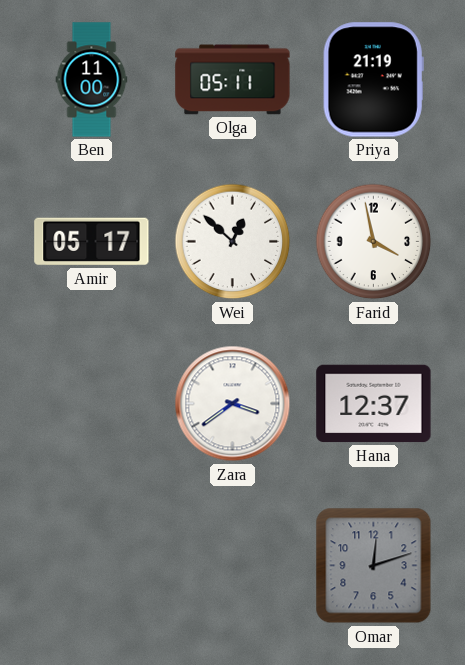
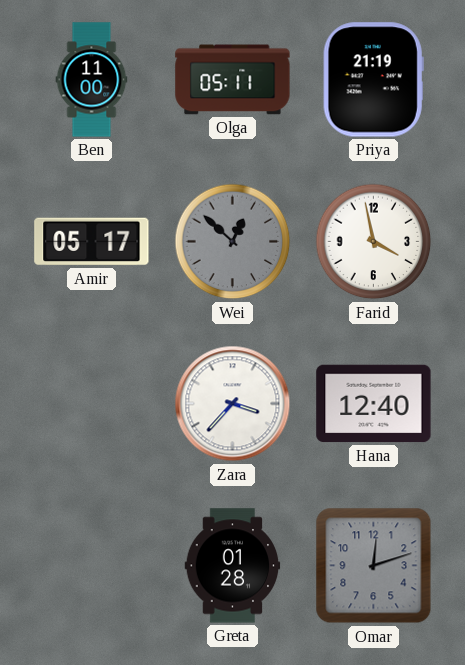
Wei dial: white -> grey (233, 242)
Zara: 3:39 -> 3:37 (233, 404)
Hana: 12:37 -> 12:40 (374, 404)
Greta: none -> 01:28 (233, 566)
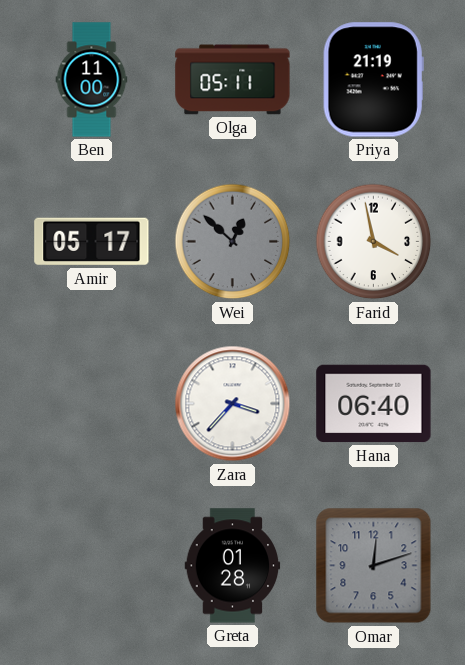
Hana: 12:40 -> 06:40 (374, 404)
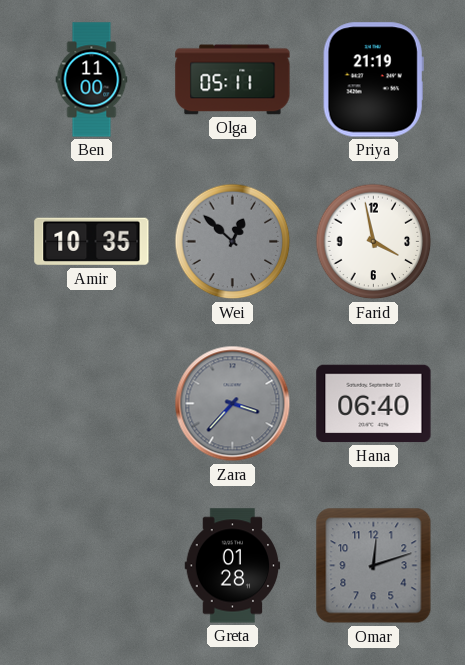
Amir: 05:17 -> 10:35 (92, 242)
Zara dial: white -> grey (233, 404)
